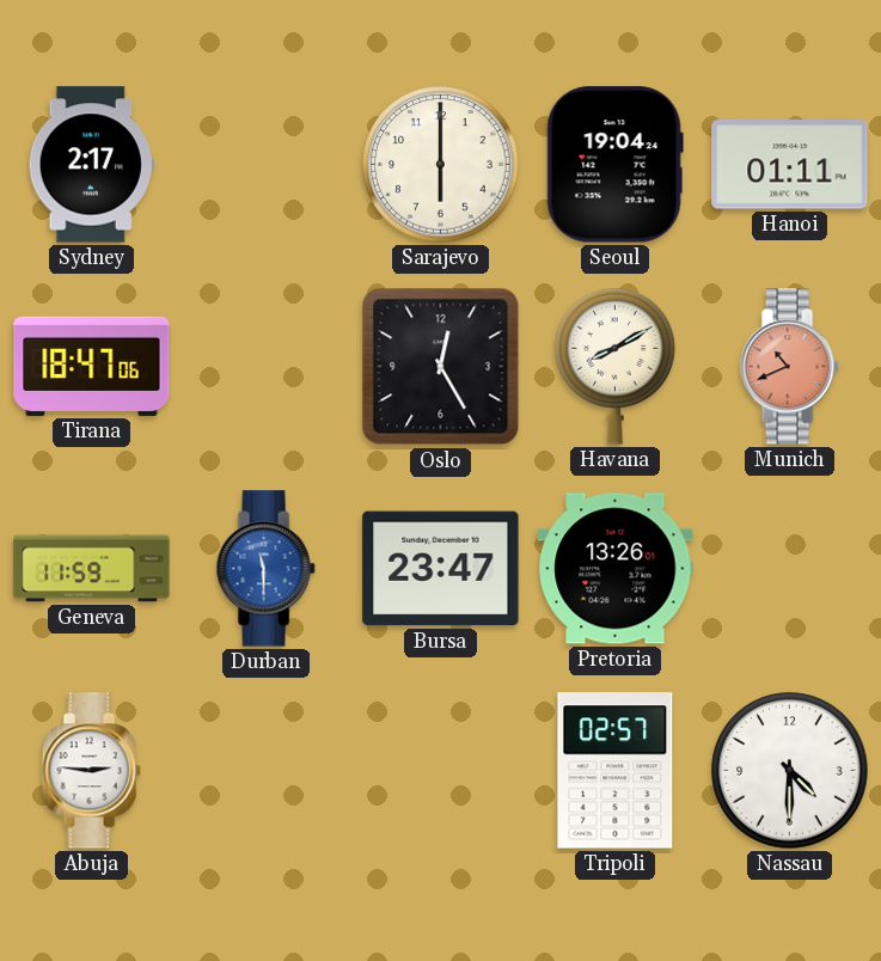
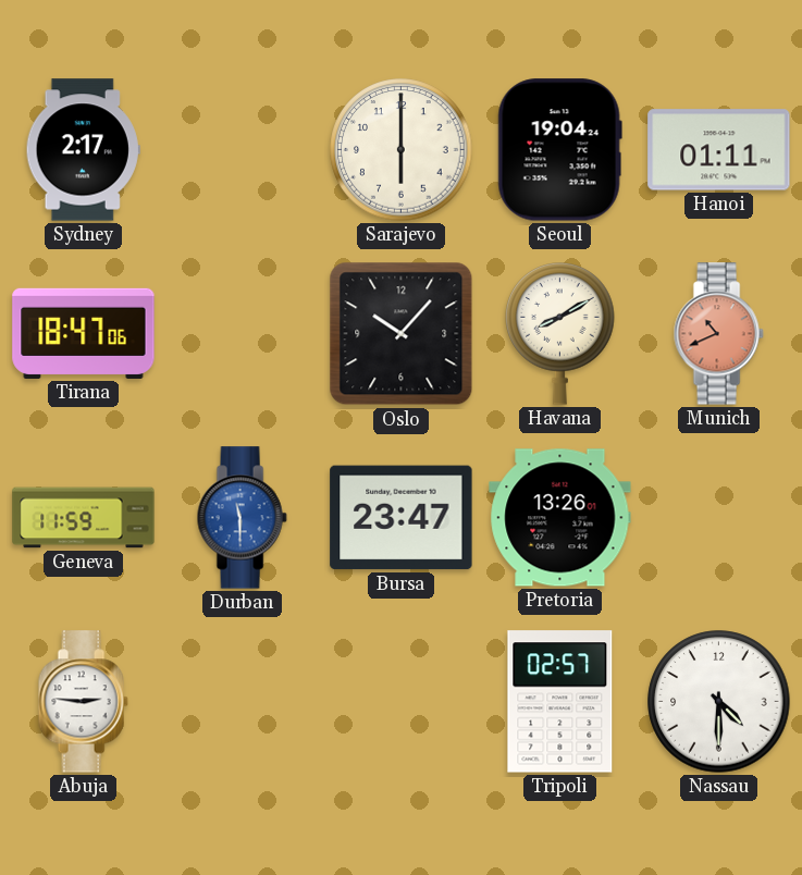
Oslo: 12:25 -> 10:07 (402, 334)
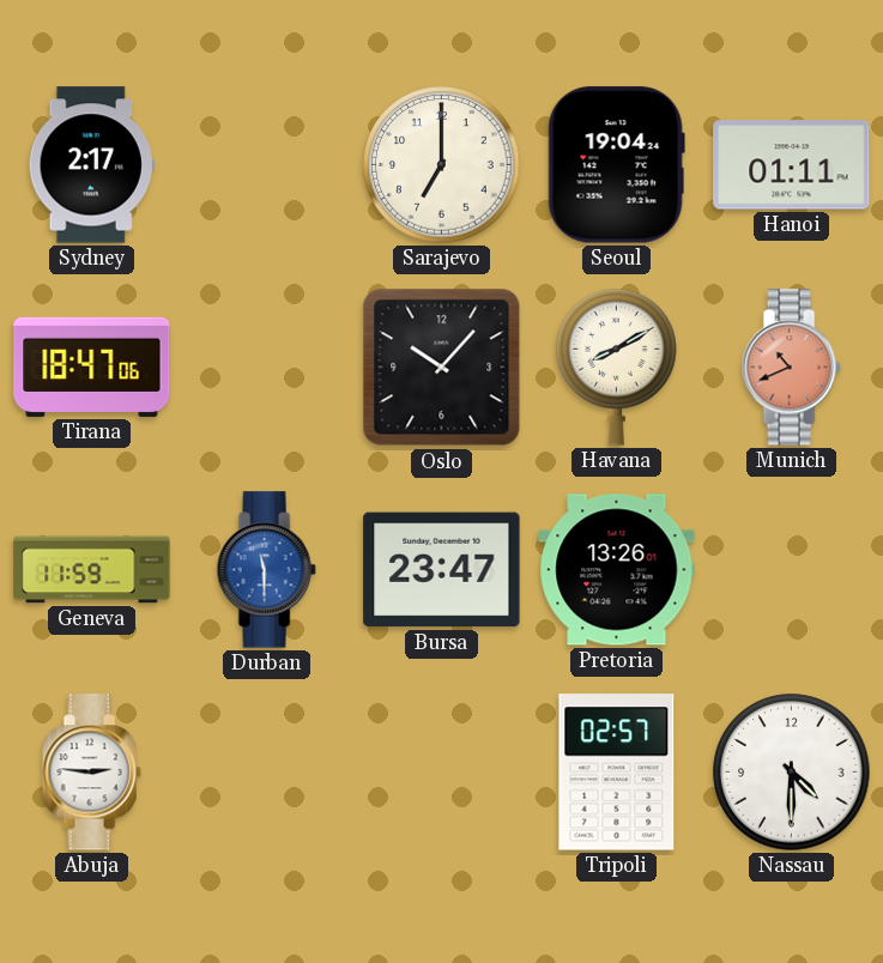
Sarajevo: 6:00 -> 7:00 (442, 165)
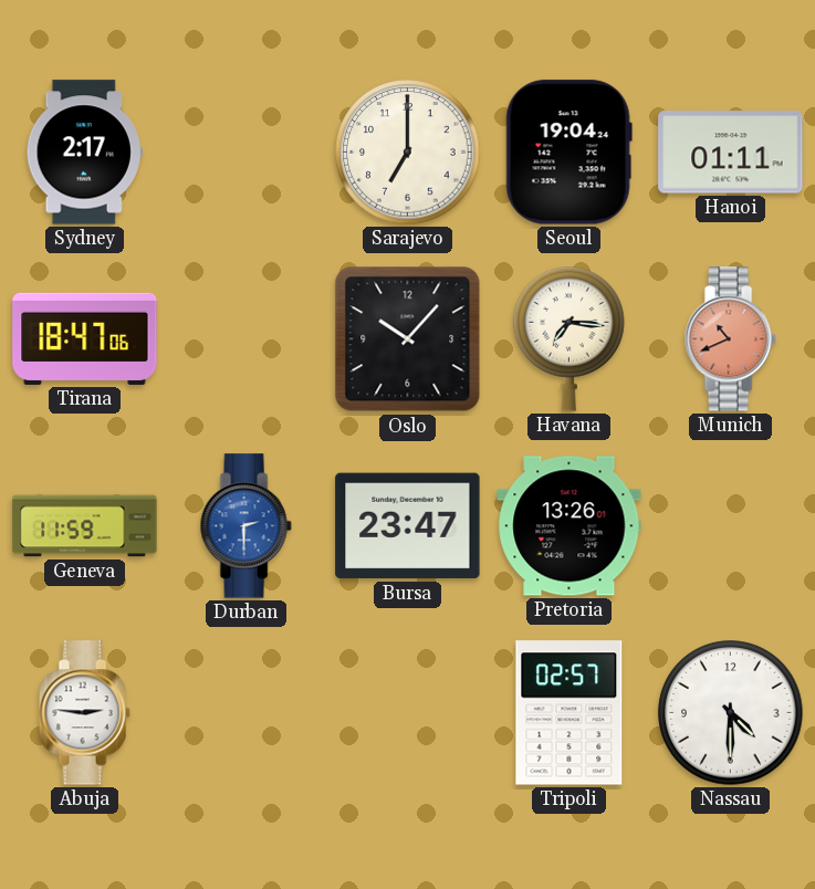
Havana: 8:10 -> 7:16 (570, 339)
Durban: 11:30 -> 2:30 (245, 526)
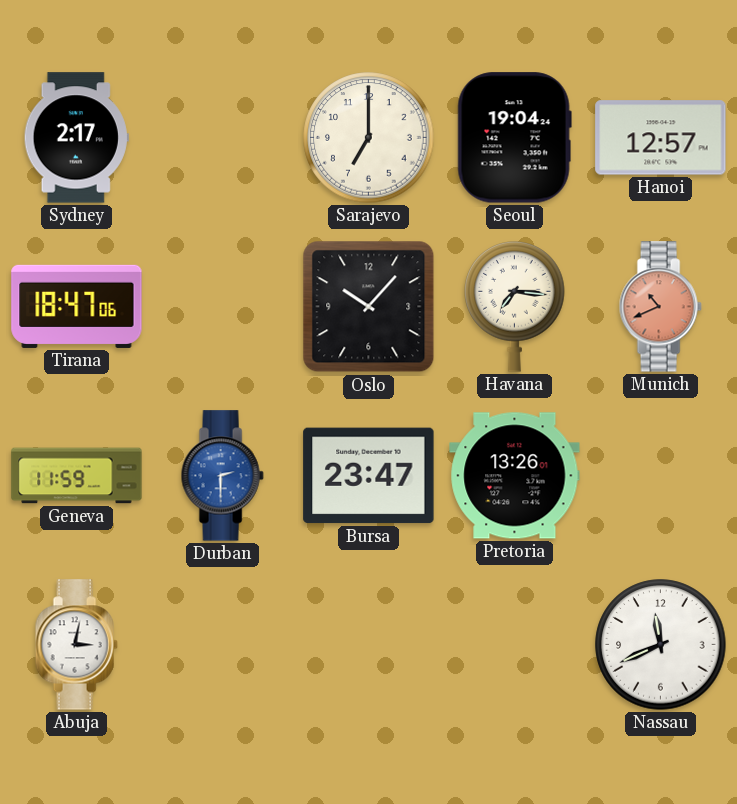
Hanoi: 01:11 -> 12:57 (661, 138)
Abuja: 2:46 -> 3:02 (76, 645)
Tripoli: 02:57 -> none (570, 713)
Nassau: 4:30 -> 11:41 (661, 645)
